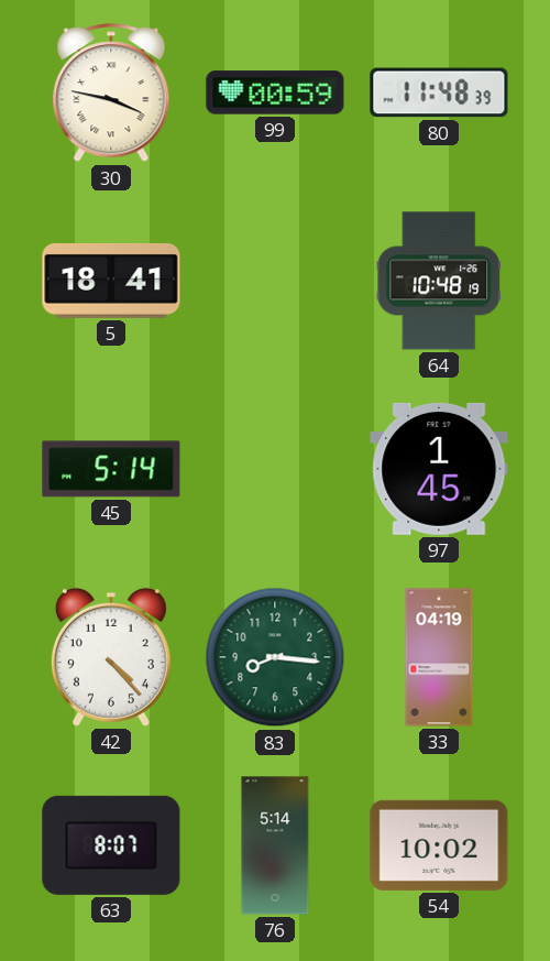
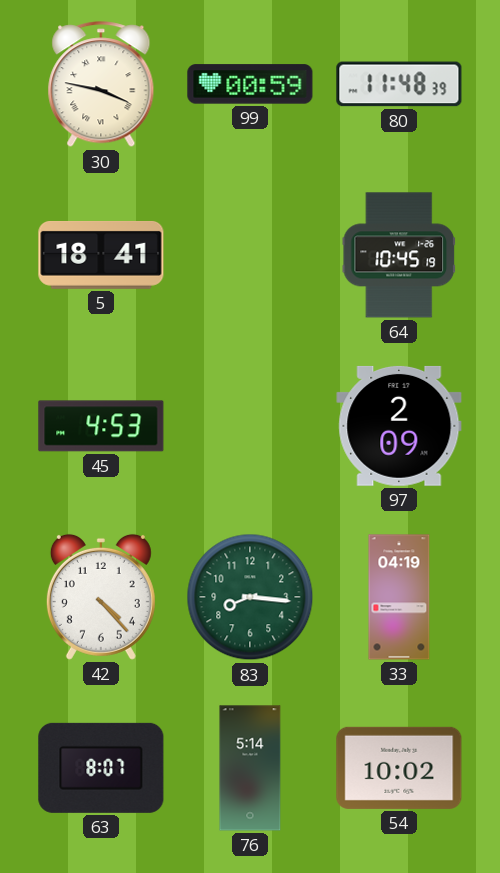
64: 10:48 -> 10:45 (399, 255)
45: 5:14 -> 4:53 (101, 426)
97: 1:45 -> 2:09 (399, 426)
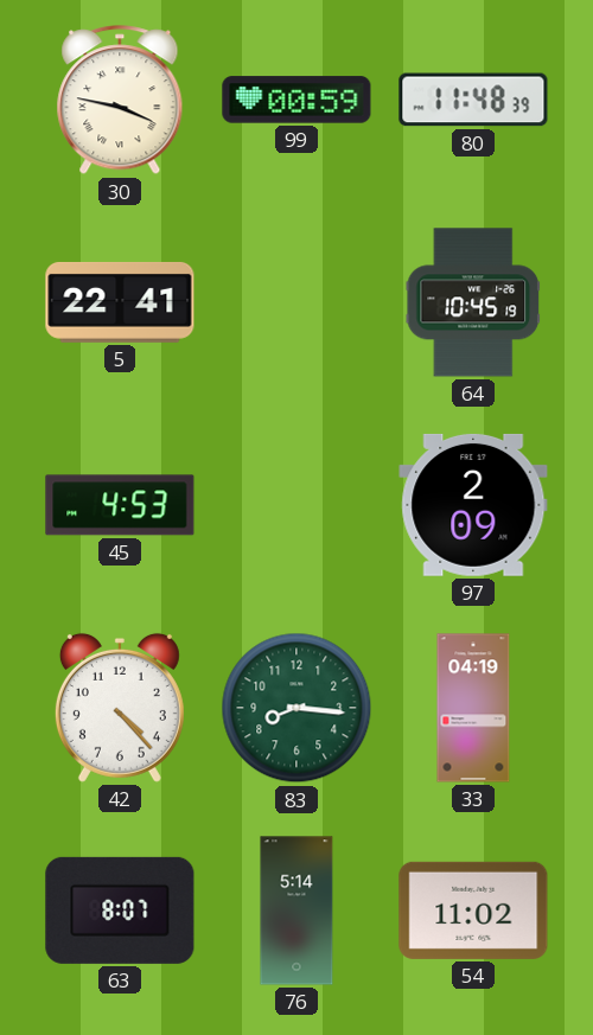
5: 18:41 -> 22:41 (120, 302)
54: 10:02 -> 11:02 (473, 911)
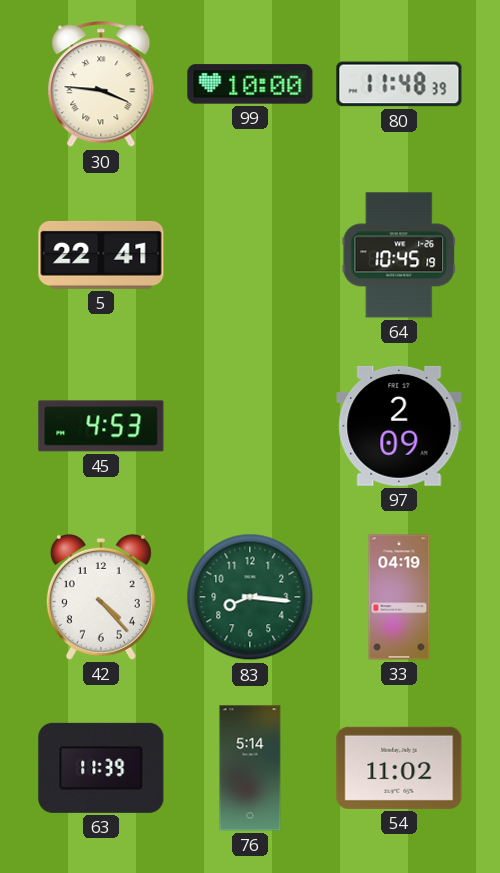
30: 3:47 -> 3:46 (101, 85)
99: 00:59 -> 10:00 (250, 84)
63: 8:07 -> 11:39 (101, 768)
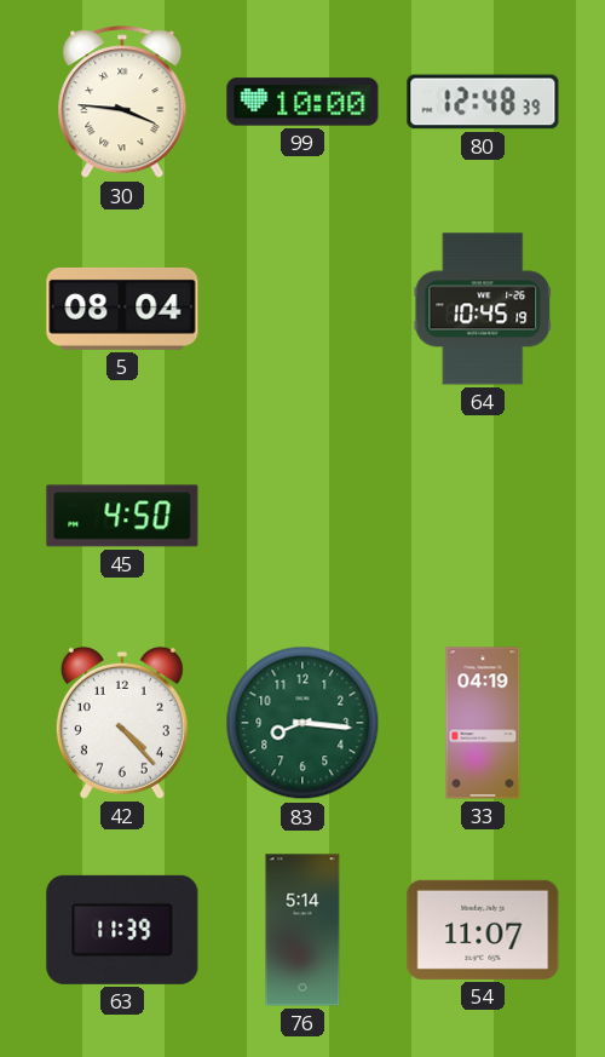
80: 11:48 -> 12:48 (483, 102)
5: 22:41 -> 08:04 (122, 309)
45: 4:53 -> 4:50 (122, 516)
97: 2:09 -> none (399, 426)
54: 11:02 -> 11:07 (483, 930)
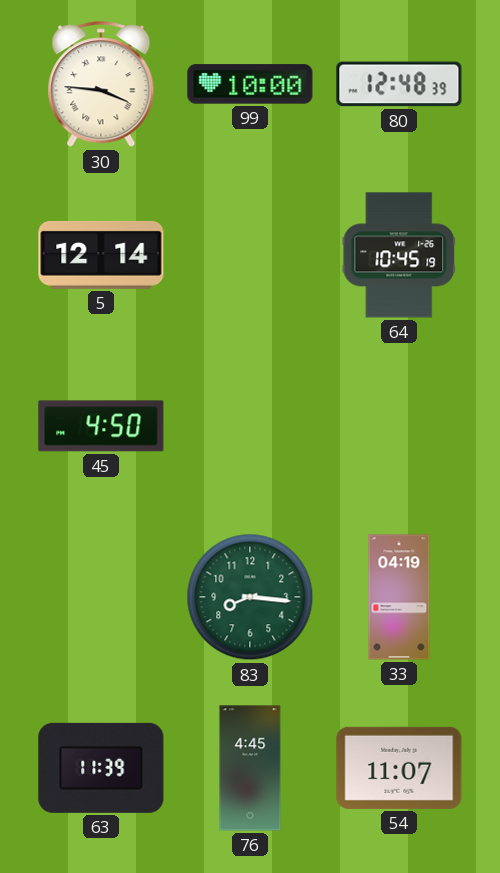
5: 08:04 -> 12:14 (101, 255)
42: 4:23 -> none (122, 723)
76: 5:14 -> 4:45 (250, 768)
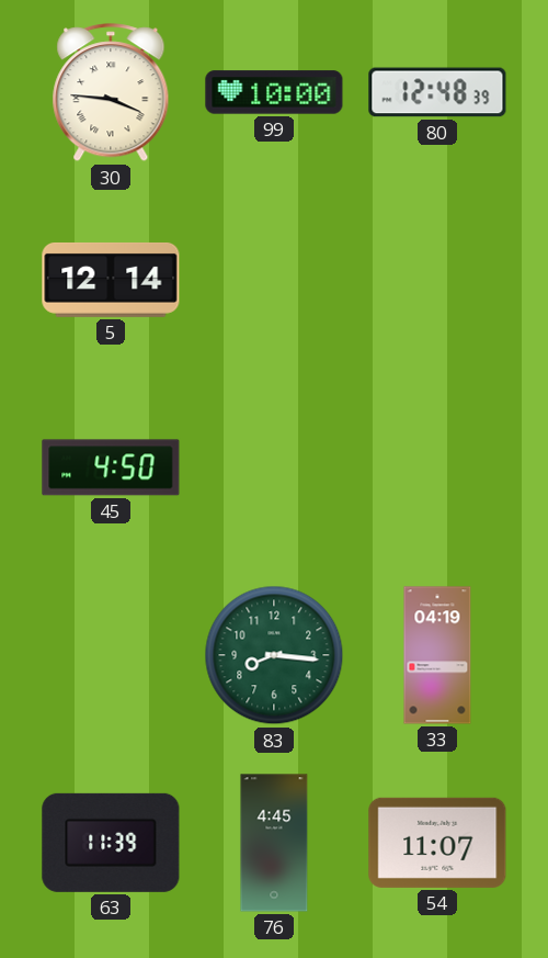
64: 10:45 -> none (399, 255)
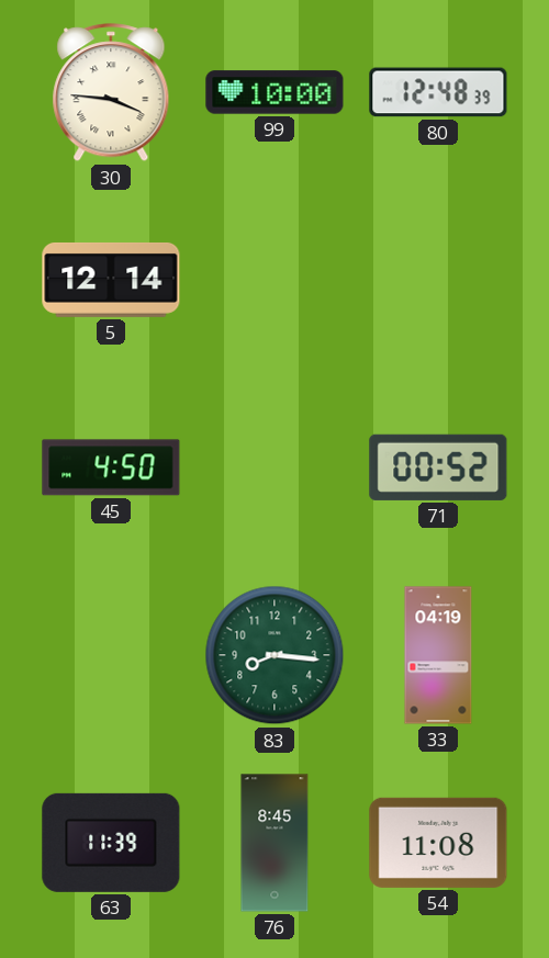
71: none -> 00:52 (438, 467)
76: 4:45 -> 8:45 (274, 843)
54: 11:07 -> 11:08 (438, 843)
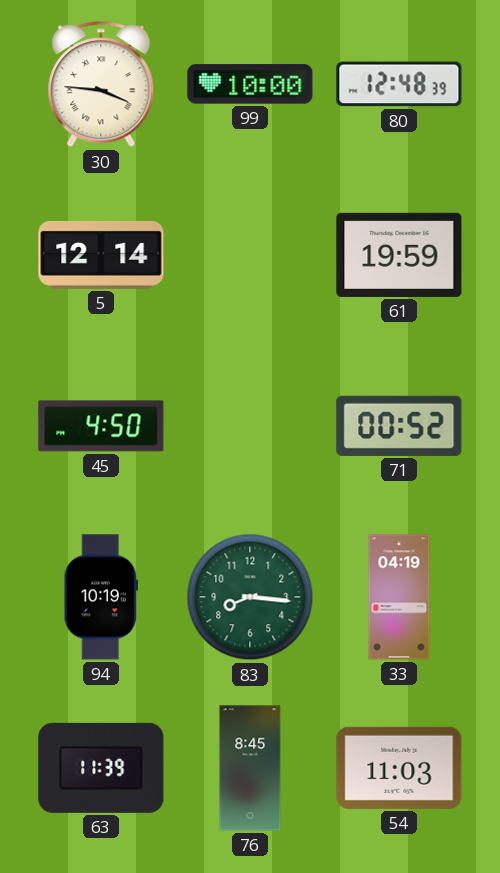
61: none -> 19:59 (399, 255)
94: none -> 10:19 (100, 597)
54: 11:08 -> 11:03 (399, 768)
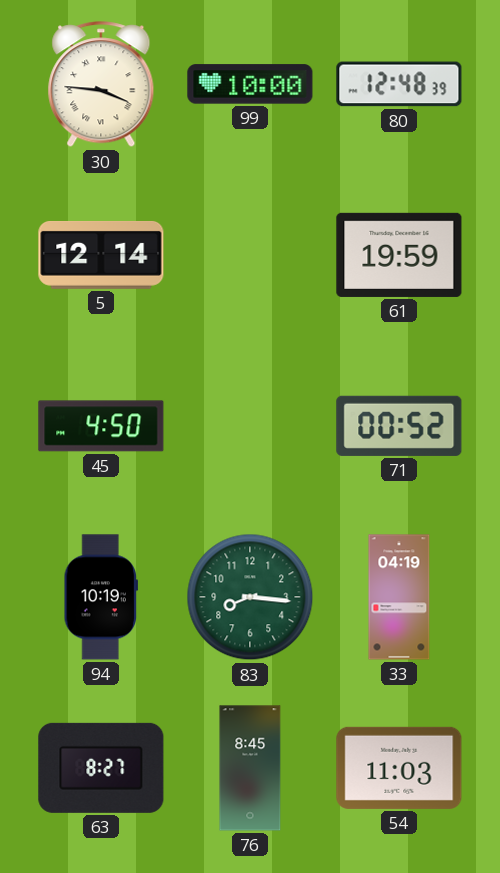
63: 11:39 -> 8:27 (101, 768)
